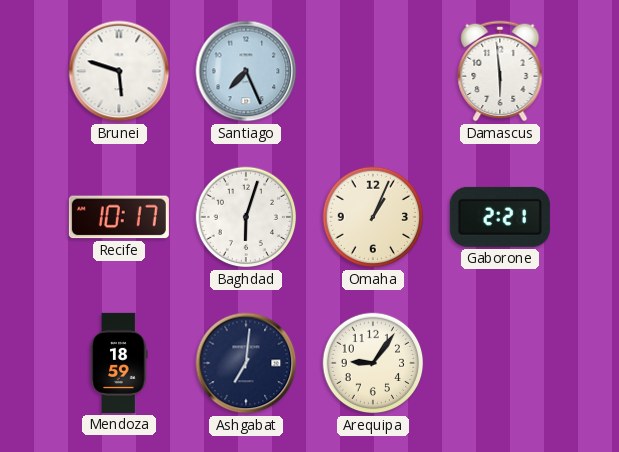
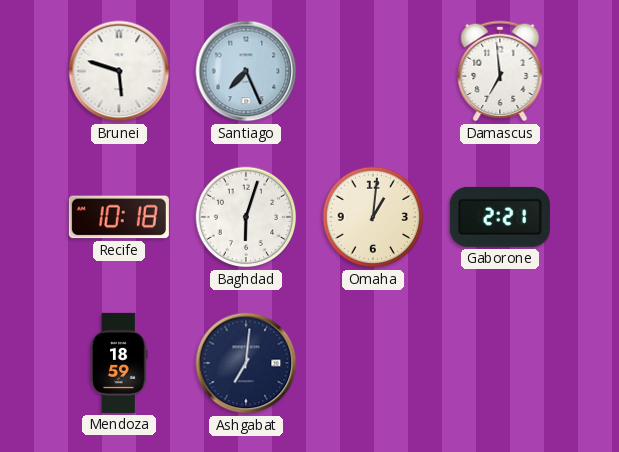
Damascus: 5:59 -> 6:59 (500, 71)
Recife: 10:17 -> 10:18 (119, 217)
Omaha: 1:04 -> 1:01 (373, 217)
Arequipa: 9:06 -> none (373, 363)
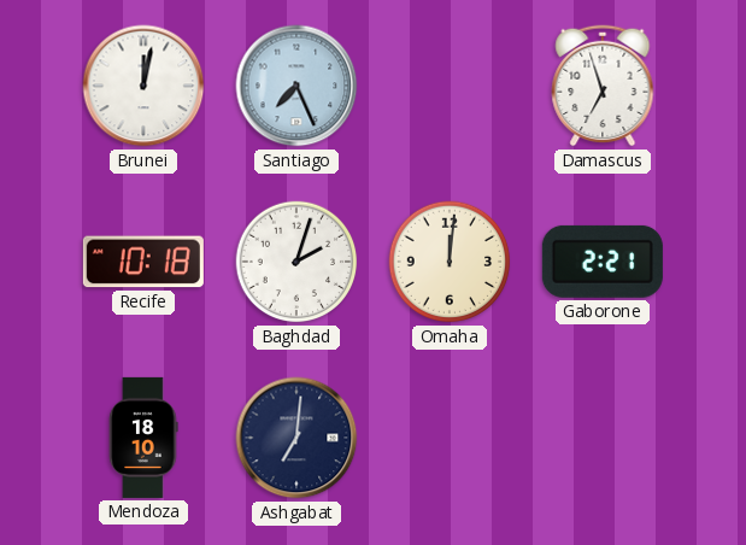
Brunei: 5:48 -> 12:02 (143, 86)
Damascus: 6:59 -> 6:57 (603, 86)
Baghdad: 6:03 -> 2:03 (296, 262)
Omaha: 1:01 -> 12:01 (450, 262)
Mendoza: 18:59 -> 18:10 (143, 438)
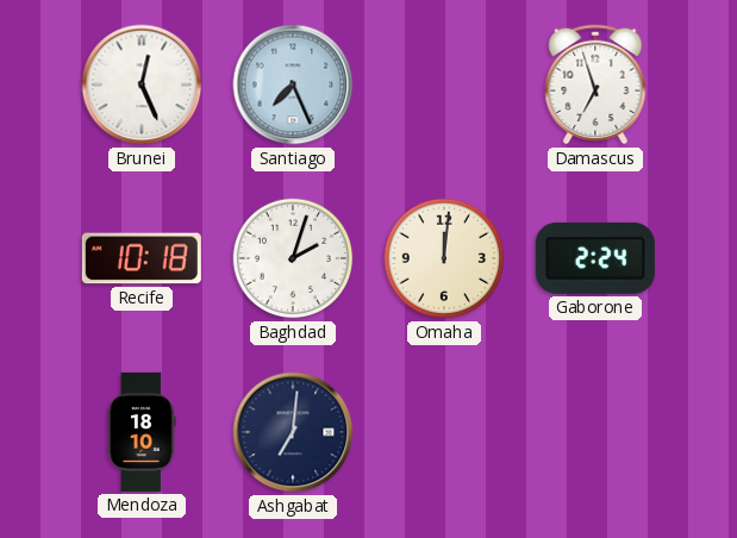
Brunei: 12:02 -> 12:26 (142, 85)
Gaborone: 2:21 -> 2:24 (595, 258)
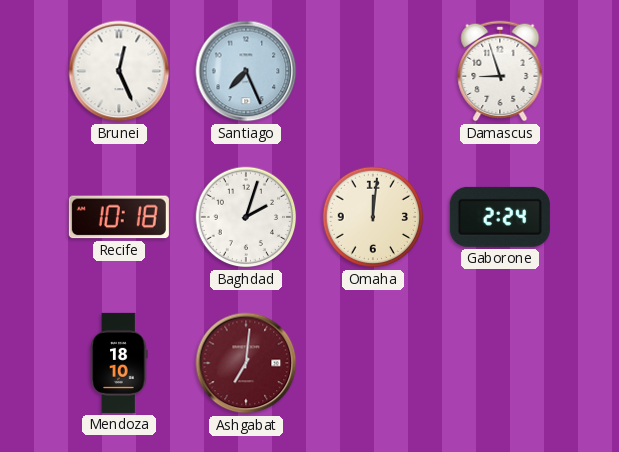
Damascus: 6:57 -> 8:57 (500, 71)
Ashgabat dial: navy -> burgundy (246, 363)
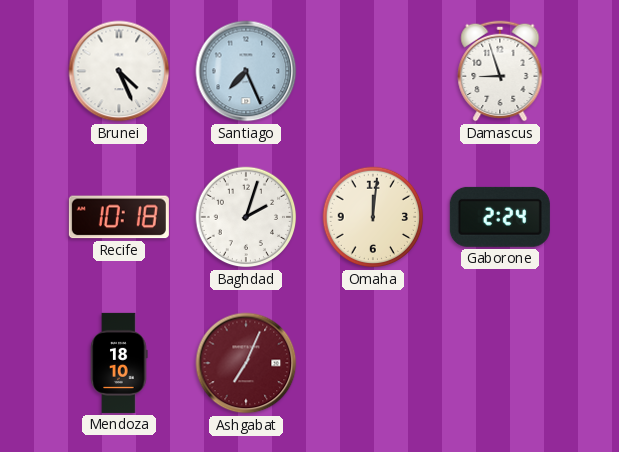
Brunei: 12:26 -> 4:26 (119, 71)
Ashgabat: 7:01 -> 7:04 (246, 363)
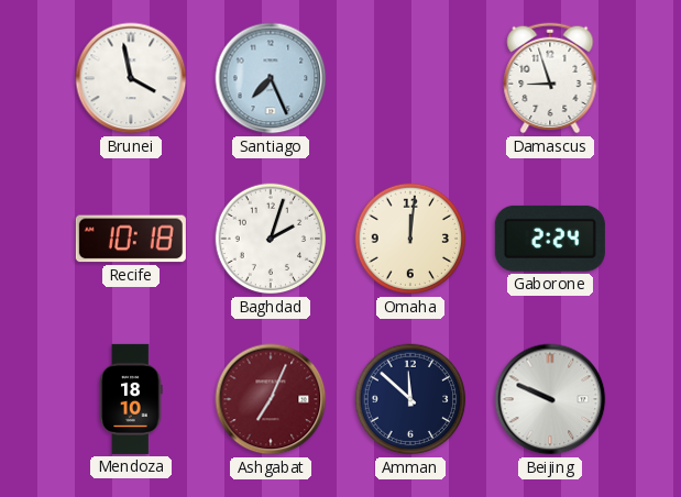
Brunei: 4:26 -> 3:58 (131, 78)
Amman: none -> 11:52 (410, 399)
Beijing: none -> 9:49 (550, 399)
